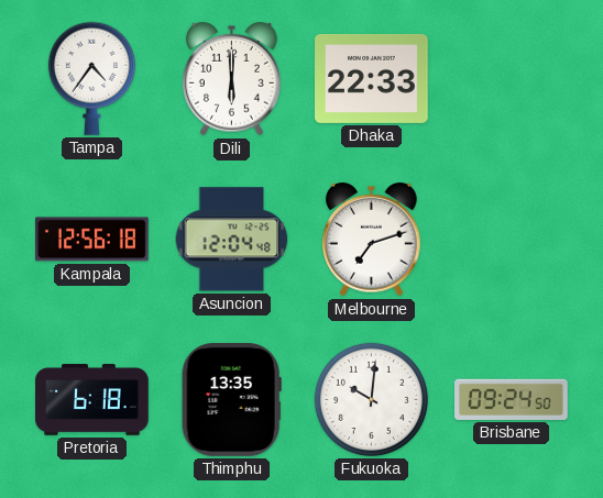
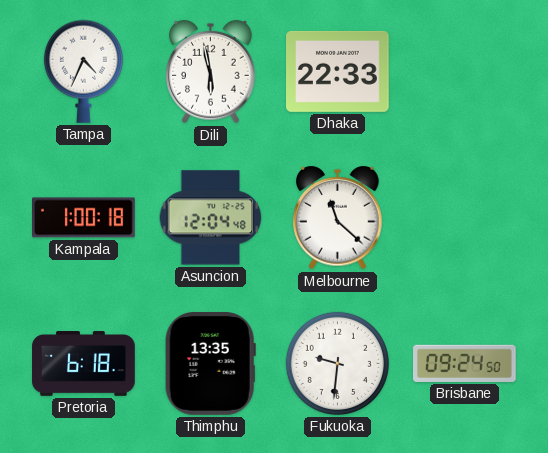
Tampa: 4:36 -> 4:34 (83, 71)
Dili: 6:00 -> 5:58 (211, 72)
Kampala: 12:56 -> 1:00 (84, 218)
Melbourne: 7:12 -> 11:22 (338, 218)
Fukuoka: 10:01 -> 9:31 (337, 363)
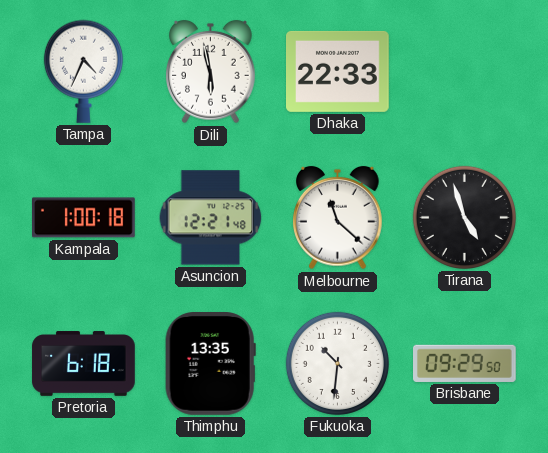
Asuncion: 12:04 -> 12:21 (211, 218)
Tirana: none -> 4:57 (464, 217)
Fukuoka: 9:31 -> 10:31 (337, 363)
Brisbane: 09:24 -> 09:29 (465, 363)
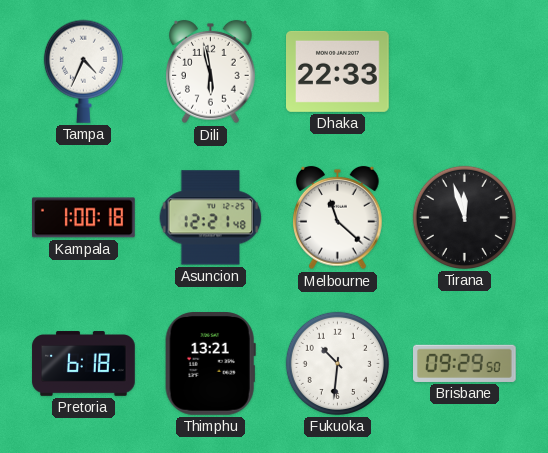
Tirana: 4:57 -> 11:57 (464, 217)
Thimphu: 13:35 -> 13:21 (210, 364)
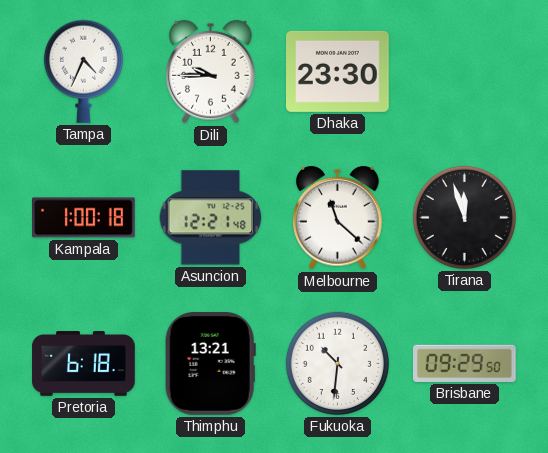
Dili: 5:58 -> 9:45 (211, 72)
Dhaka: 22:33 -> 23:30 (338, 71)
